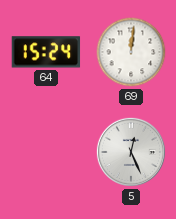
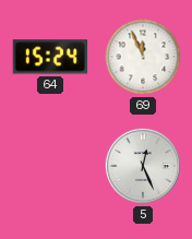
69: 12:01 -> 11:56 (143, 57)
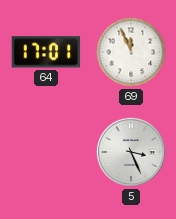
64: 15:24 -> 17:01 (46, 52)
5: 12:26 -> 3:26 (131, 152)
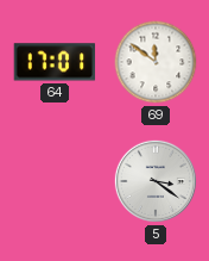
69: 11:56 -> 11:51 (156, 62)
5: 3:26 -> 3:21 (156, 181)
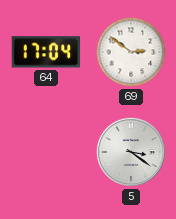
64: 17:01 -> 17:04 (46, 52)
69: 11:51 -> 2:51 (131, 52)
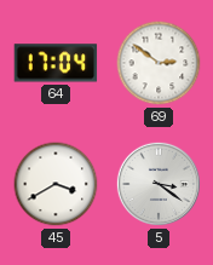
45: none -> 3:40 (56, 184)
